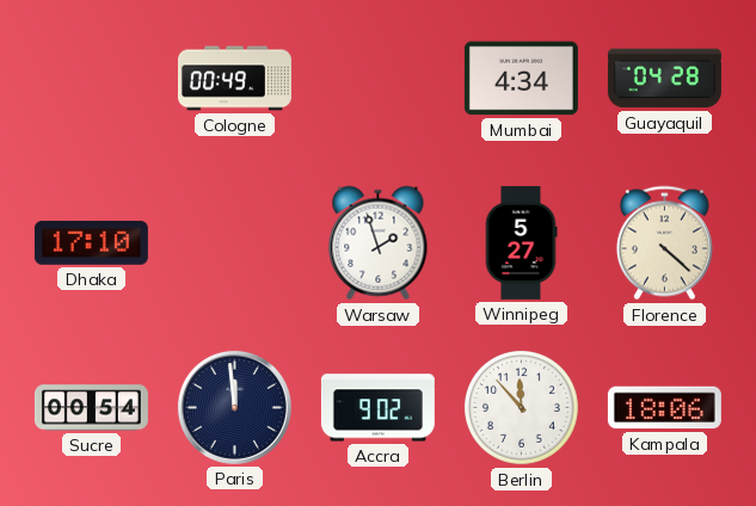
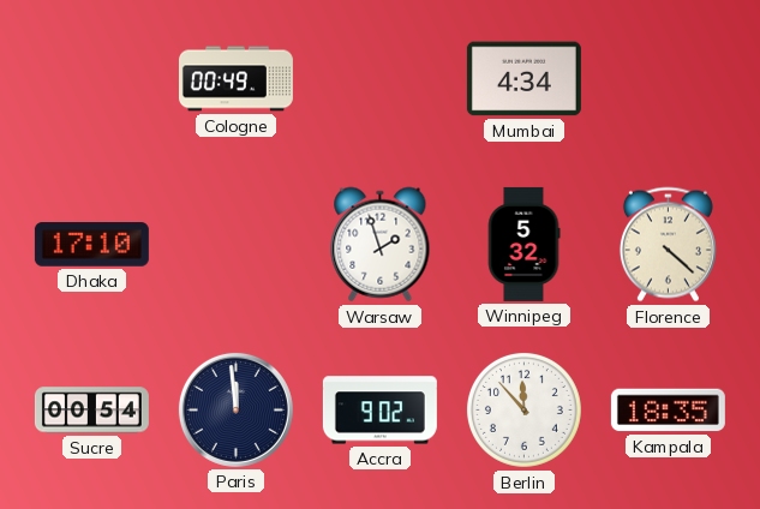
Guayaquil: 04:28 -> none (664, 79)
Winnipeg: 5:27 -> 5:32 (523, 244)
Kampala: 18:06 -> 18:35 (668, 411)
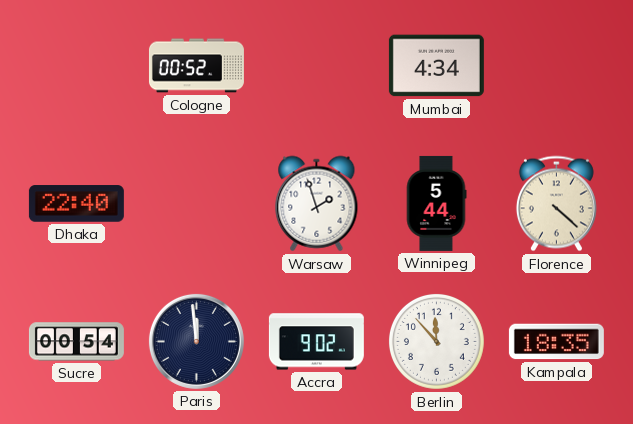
Cologne: 00:49 -> 00:52 (196, 66)
Dhaka: 17:10 -> 22:40 (76, 204)
Winnipeg: 5:32 -> 5:44 (436, 203)
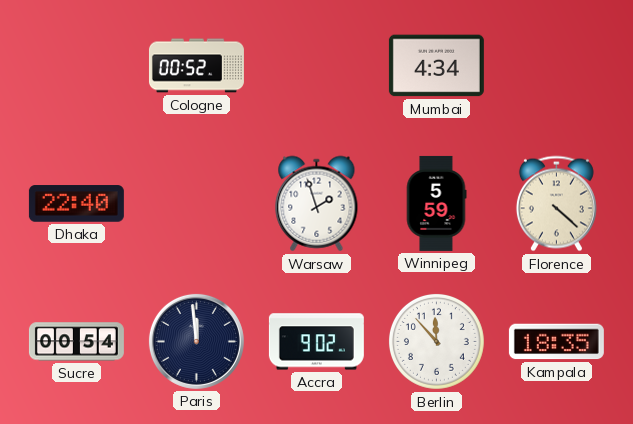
Winnipeg: 5:44 -> 5:59 (436, 203)
